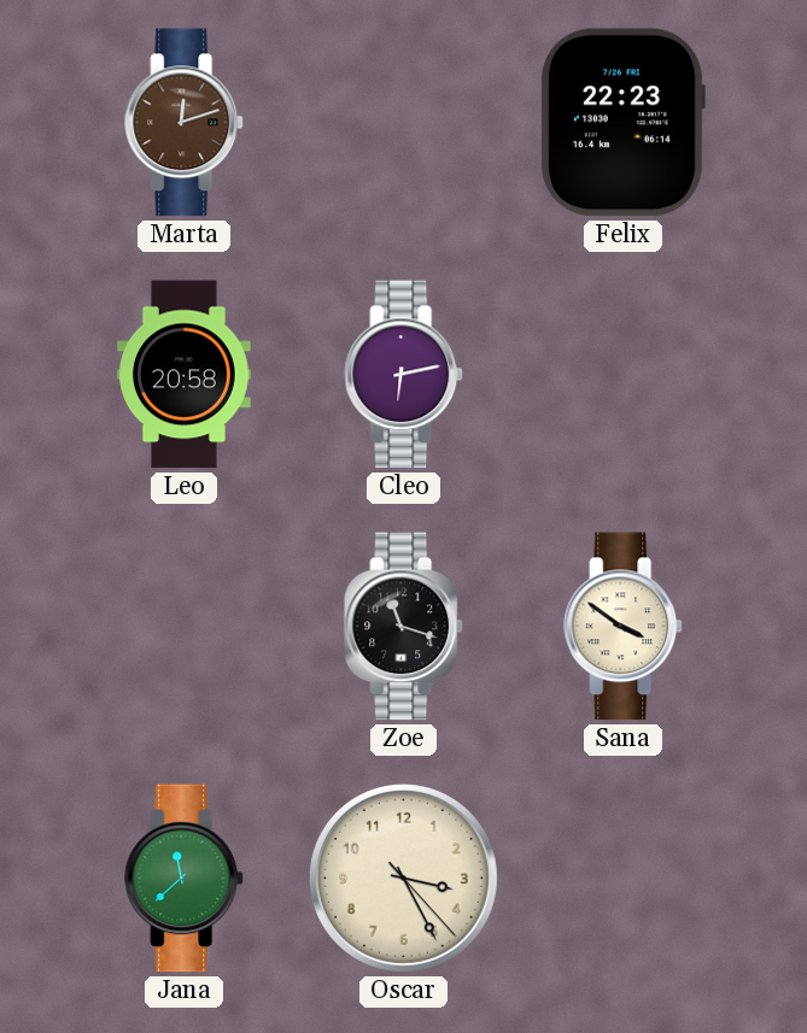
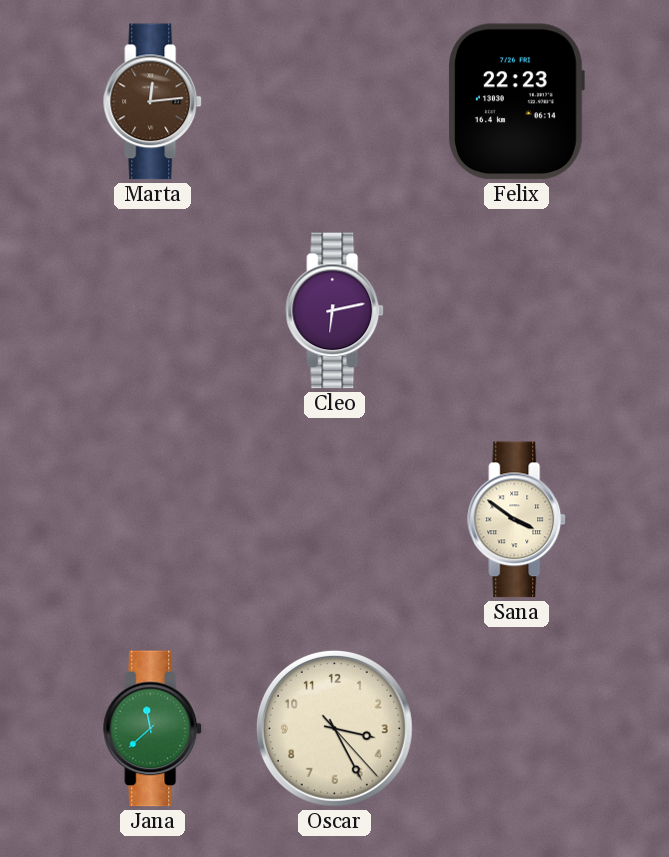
Marta: 12:12 -> 12:14 (153, 102)
Leo: 20:58 -> none (185, 375)
Zoe: 11:18 -> none (404, 627)
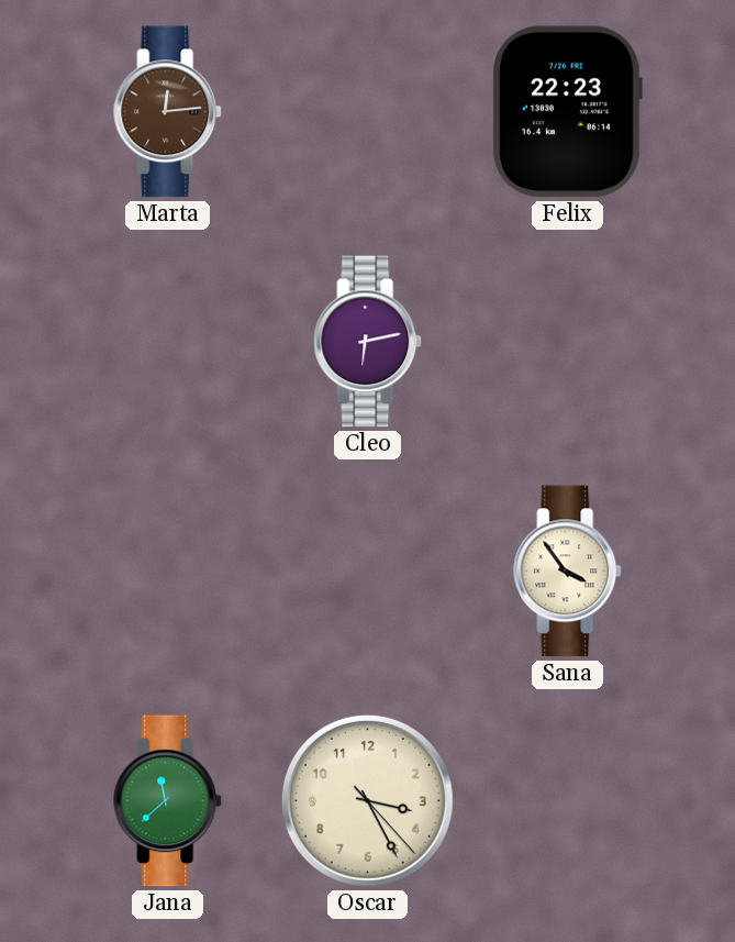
Sana: 3:51 -> 3:54 (568, 572)
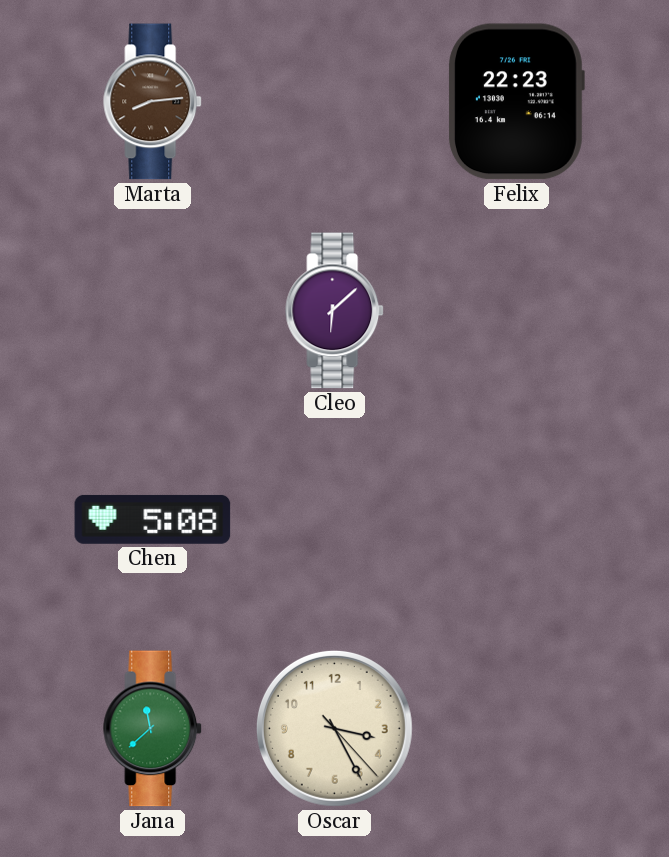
Marta: 12:14 -> 8:14 (153, 102)
Cleo: 6:13 -> 6:08 (335, 311)
Chen: none -> 5:08 (153, 519)
Sana: 3:54 -> none (568, 572)
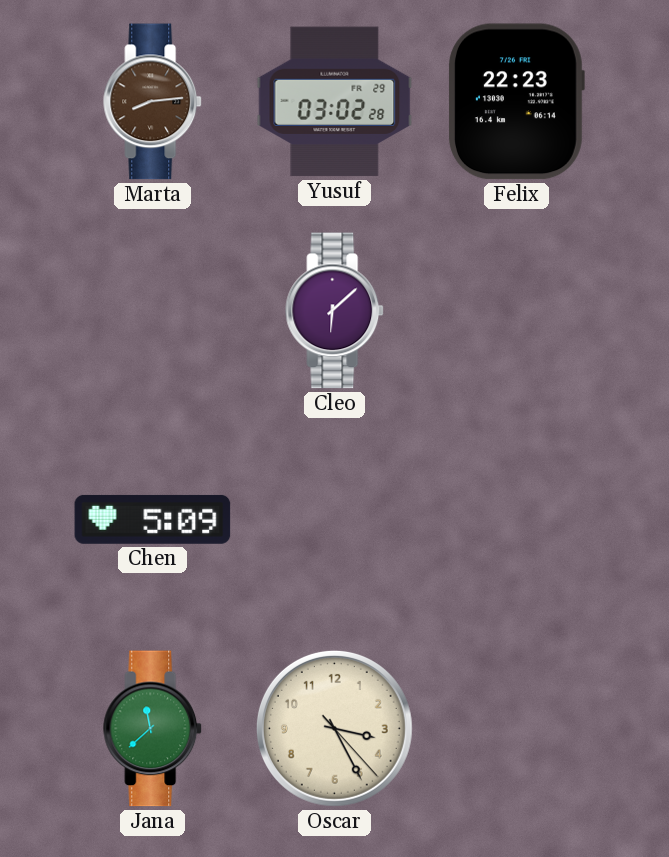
Yusuf: none -> 03:02 (335, 102)
Chen: 5:08 -> 5:09 (153, 519)
